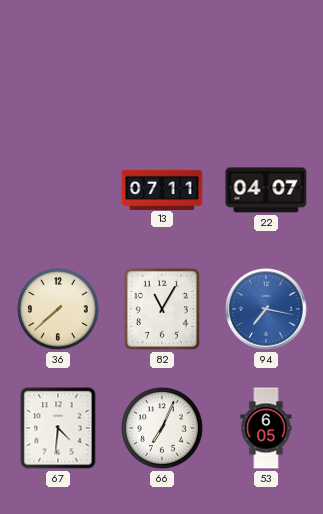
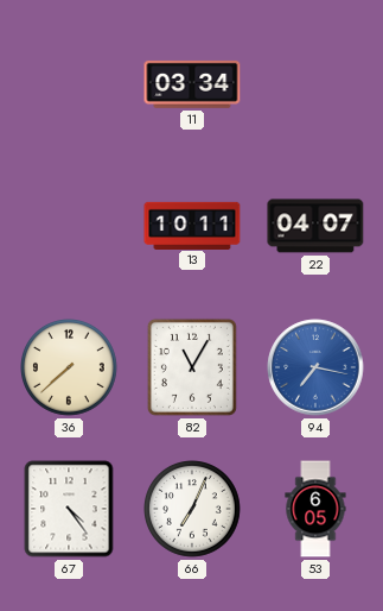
11: none -> 03:34 (192, 84)
13: 07:11 -> 10:11 (192, 225)
67: 4:31 -> 4:24 (69, 509)
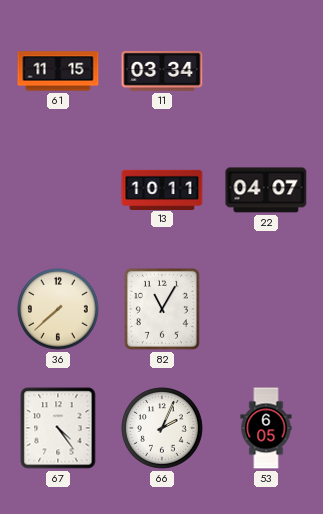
61: none -> 11:15 (58, 71)
94: 7:17 -> none (315, 367)
66: 7:04 -> 2:04 (163, 429)
